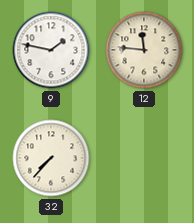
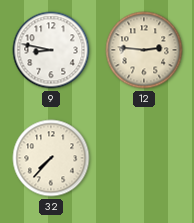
9: 1:47 -> 8:47 (51, 50)
12: 11:46 -> 2:46 (144, 50)
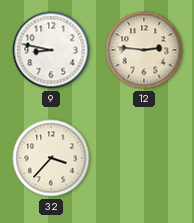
32: 7:37 -> 3:37 (51, 158)
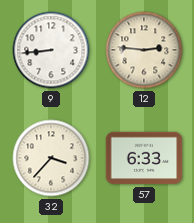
9: 8:47 -> 8:44 (51, 50)
57: none -> 6:33 (144, 158)
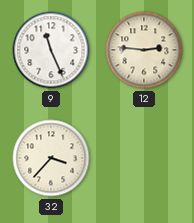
9: 8:44 -> 11:26 (51, 50)
57: 6:33 -> none (144, 158)
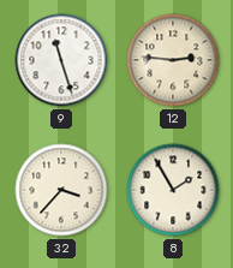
9: 11:26 -> 11:27 (61, 60)
8: none -> 1:55 (173, 190)
